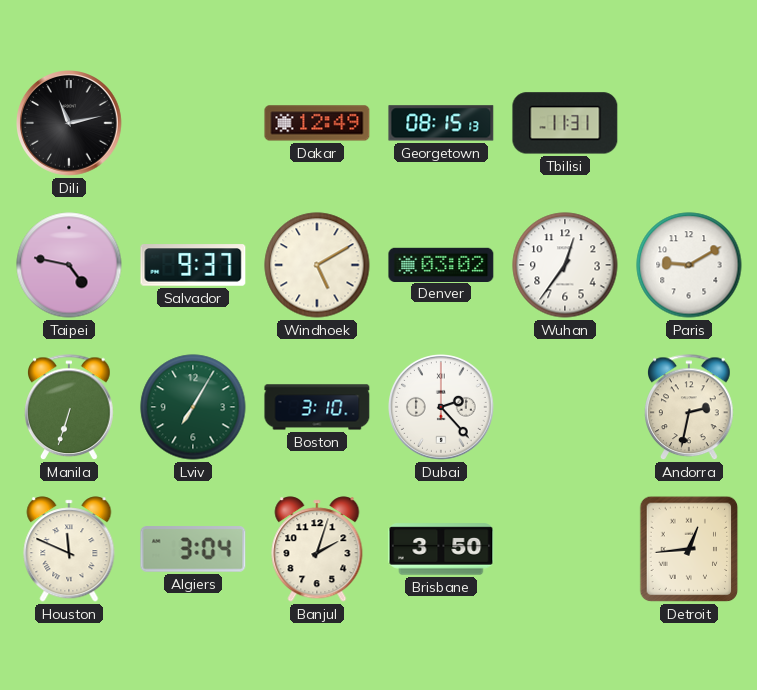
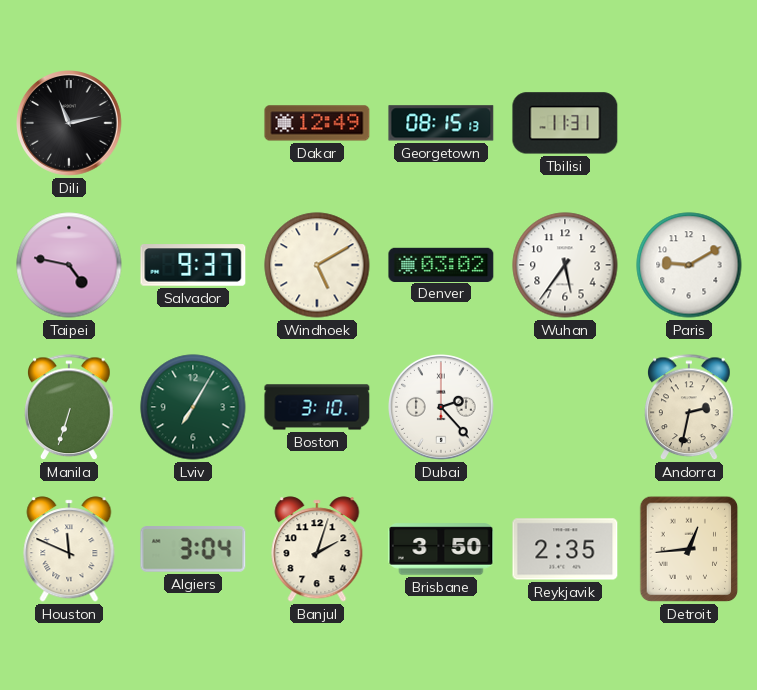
Wuhan: 12:36 -> 5:36 (565, 265)
Reykjavik: none -> 2:35 (565, 549)
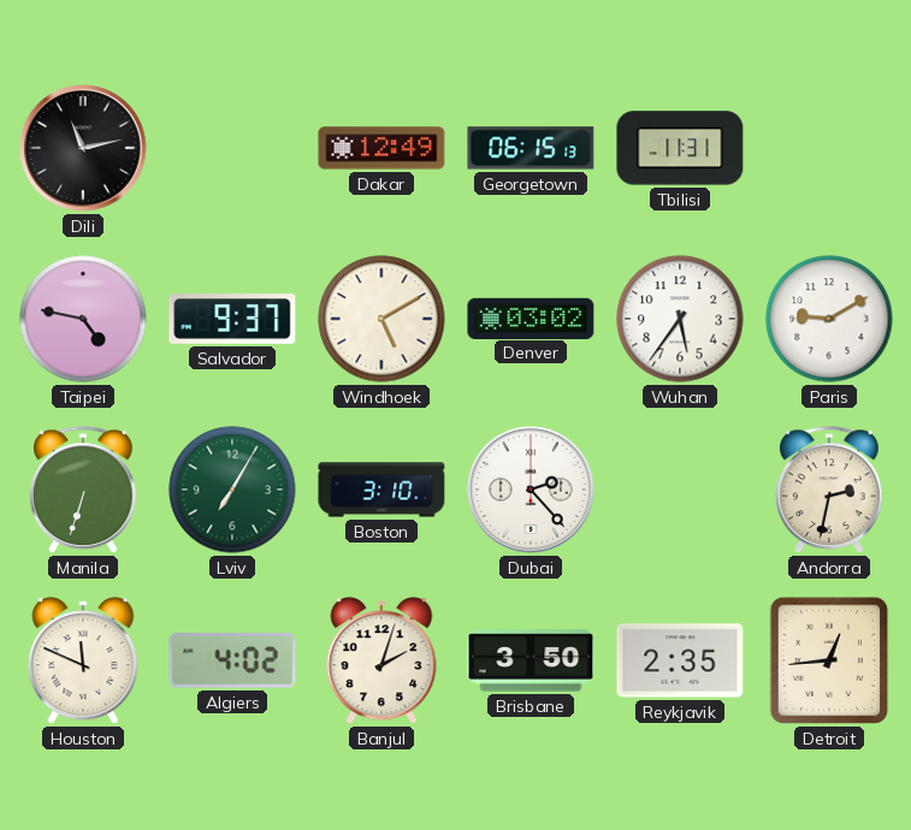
Georgetown: 08:15 -> 06:15 (531, 148)
Algiers: 3:04 -> 4:02 (232, 660)
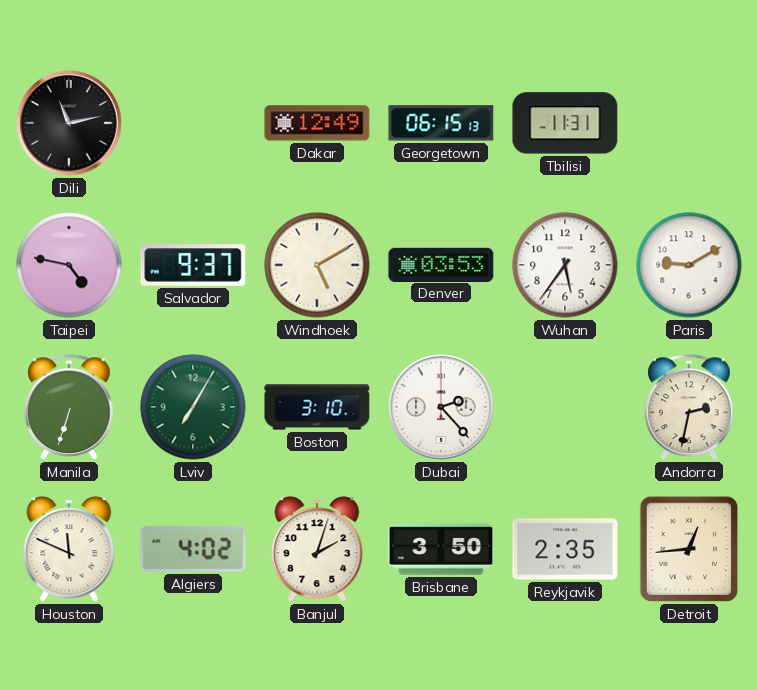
Denver: 03:02 -> 03:53 (441, 264)
